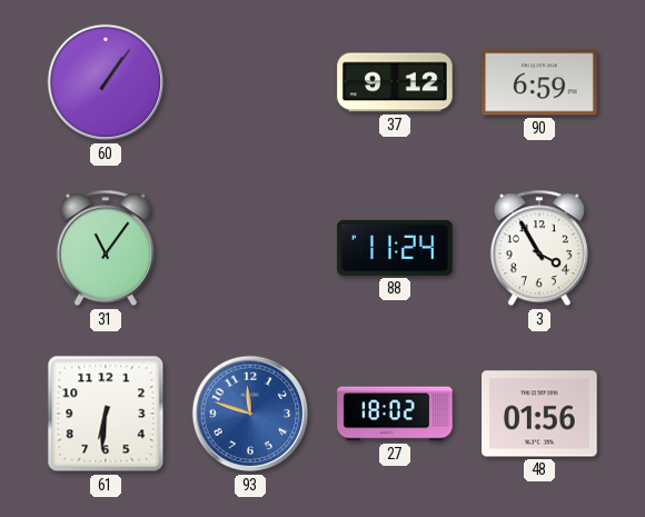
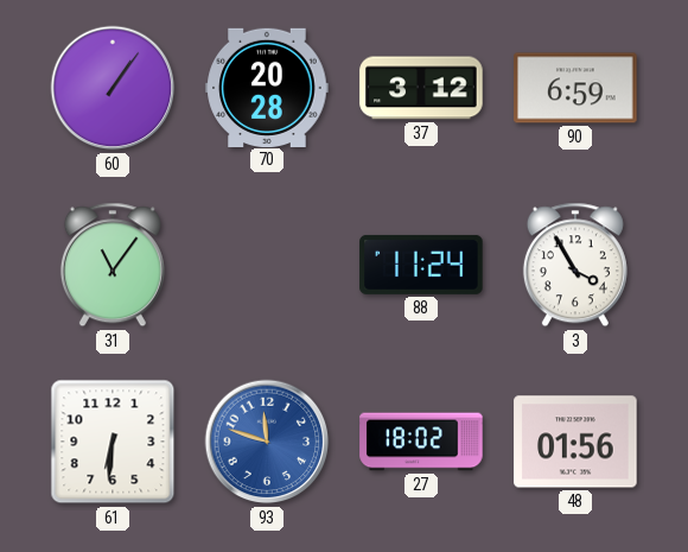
70: none -> 20:28 (267, 87)
37: 9:12 -> 3:12 (421, 88)
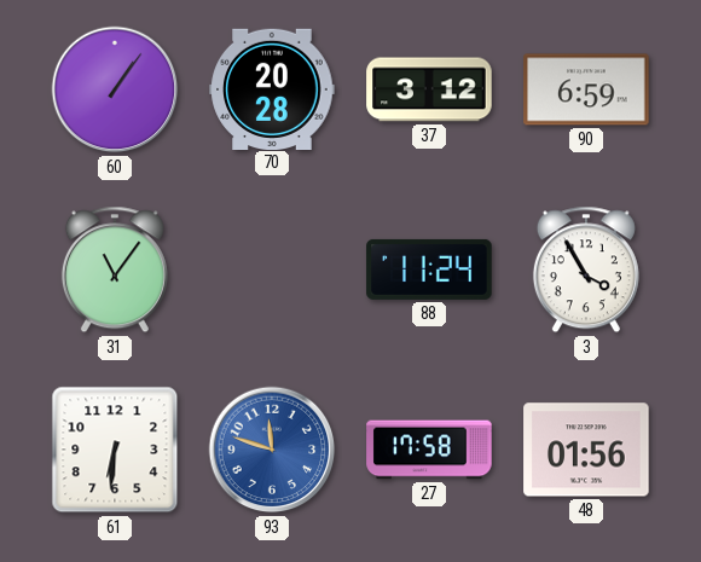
27: 18:02 -> 17:58 (429, 450)
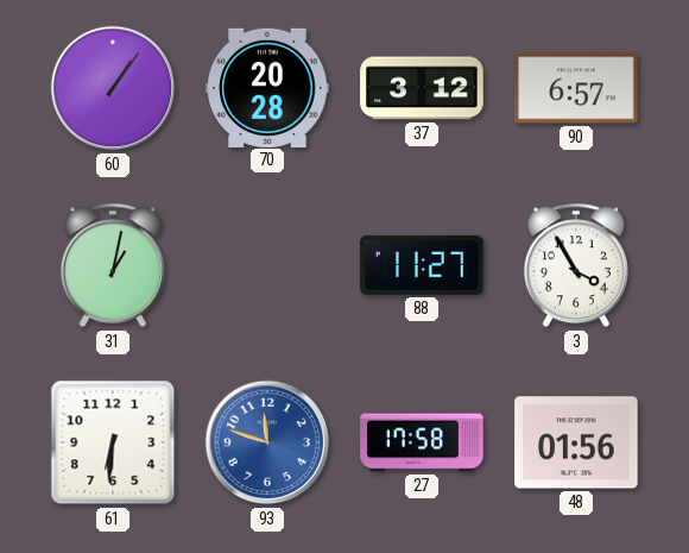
90: 6:59 -> 6:57 (576, 88)
31: 11:06 -> 1:02 (113, 265)
88: 11:24 -> 11:27 (422, 265)
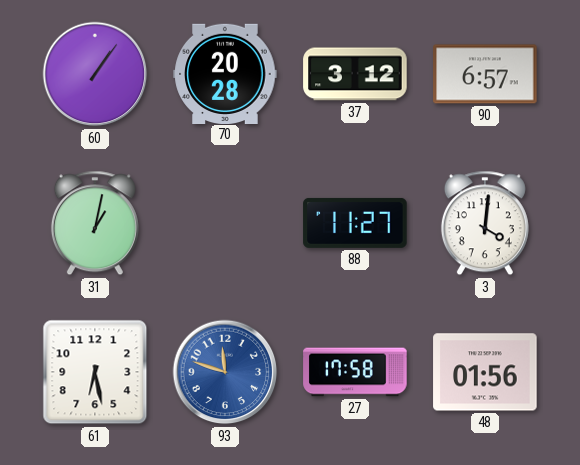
3: 3:55 -> 4:01 (485, 223)
61: 6:31 -> 6:28 (95, 372)
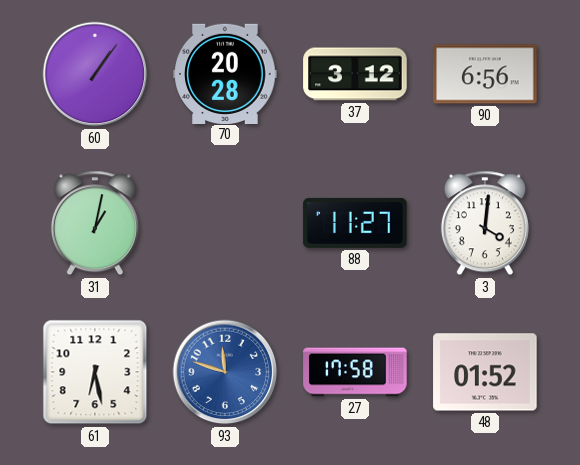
90: 6:57 -> 6:56 (485, 74)
48: 01:56 -> 01:52 (485, 372)
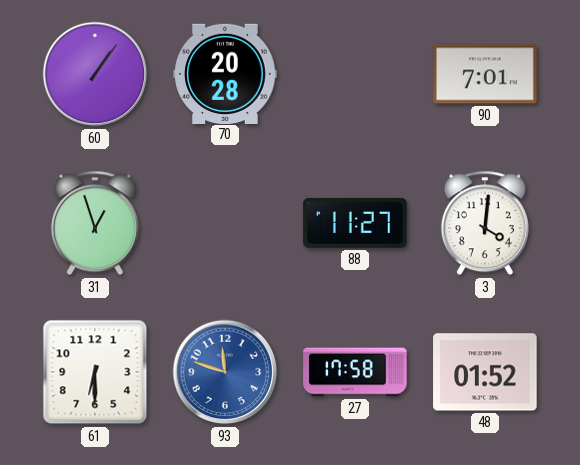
37: 3:12 -> none (355, 74)
90: 6:56 -> 7:01 (485, 74)
31: 1:02 -> 12:57 (95, 223)
61: 6:28 -> 6:30 (95, 372)
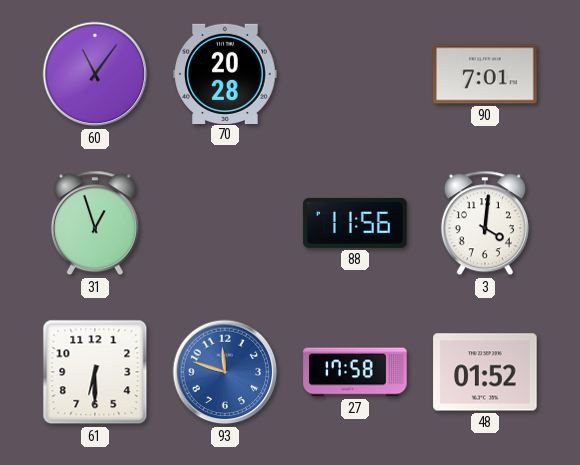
60: 1:06 -> 11:06 (95, 74)
88: 11:27 -> 11:56 (355, 223)
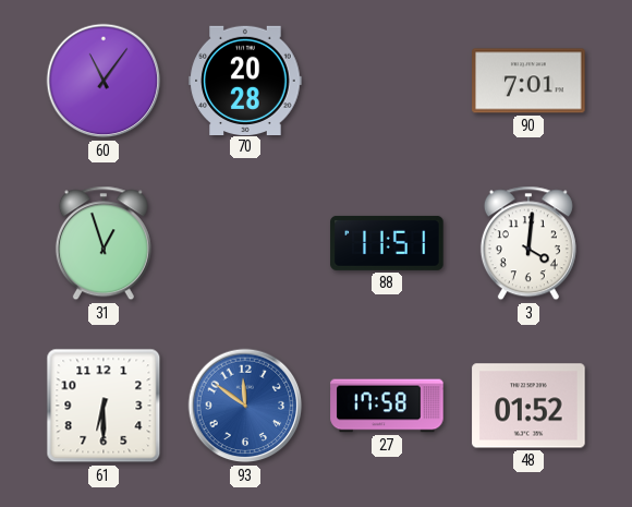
88: 11:56 -> 11:51 (387, 243)
93: 11:48 -> 11:51 (245, 406)
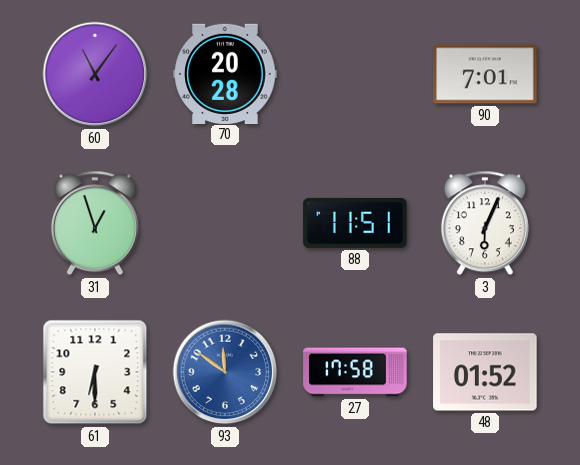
3: 4:01 -> 6:04 (485, 223)
